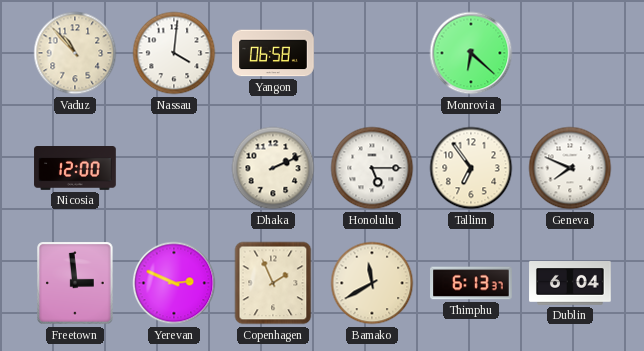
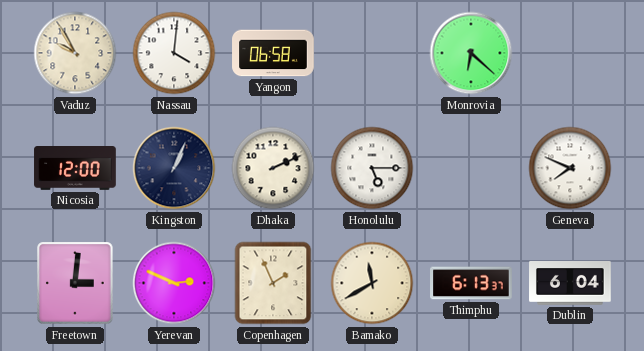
Vaduz: 10:53 -> 9:55 (75, 53)
Kingston: none -> 1:04 (174, 168)
Tallinn: 6:54 -> none (471, 168)
Freetown: 2:59 -> 3:01 (75, 283)
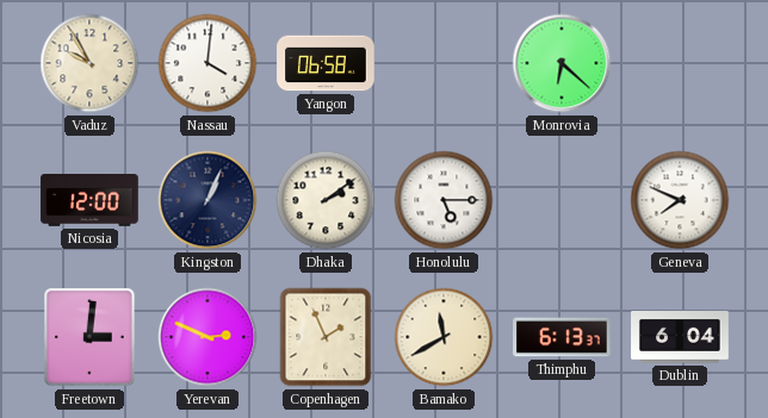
Dhaka: 2:11 -> 2:09 (326, 200)
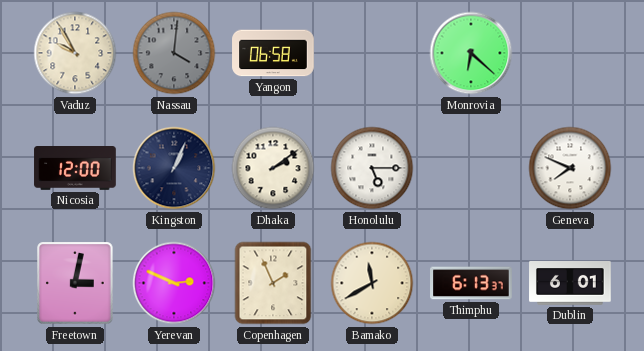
Nassau dial: white -> grey (174, 53)
Freetown: 3:01 -> 3:02 (75, 283)
Dublin: 6:04 -> 6:01 (570, 283)
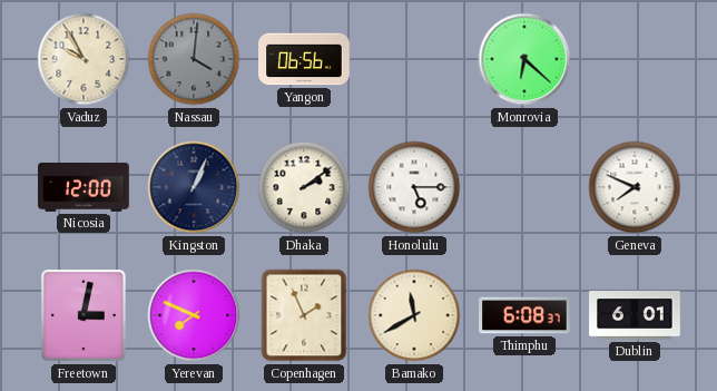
Yangon: 06:58 -> 06:56 (304, 59)
Yerevan: 2:49 -> 7:49 (194, 315)
Thimphu: 6:13 -> 6:08 (524, 315)
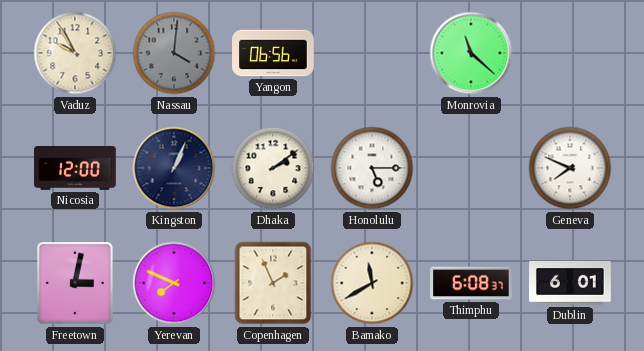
Monrovia: 6:22 -> 11:22 (471, 53)
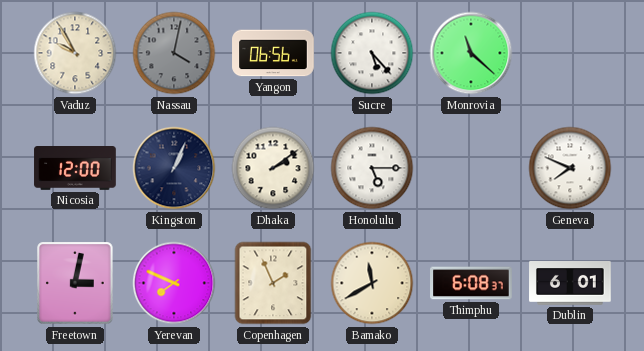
Nassau: 4:01 -> 4:02 (174, 53)
Sucre: none -> 5:23 (372, 53)
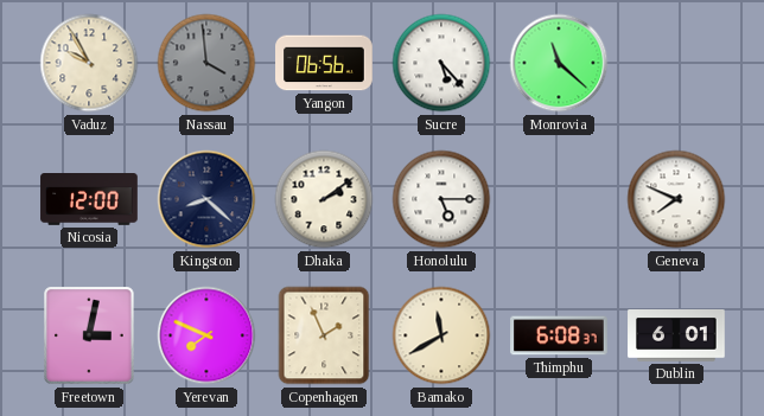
Nassau: 4:02 -> 3:59 (206, 63)
Kingston: 1:04 -> 8:22 (206, 199)
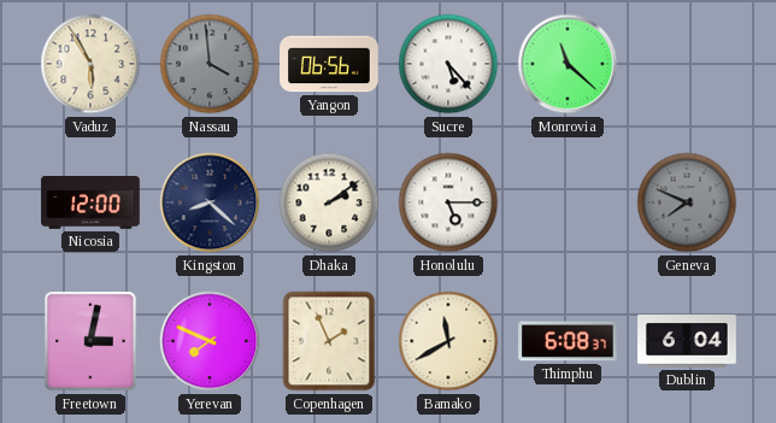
Vaduz: 9:55 -> 5:55 (90, 64)
Geneva dial: white -> grey (687, 202)
Dublin: 6:01 -> 6:04 (687, 341)
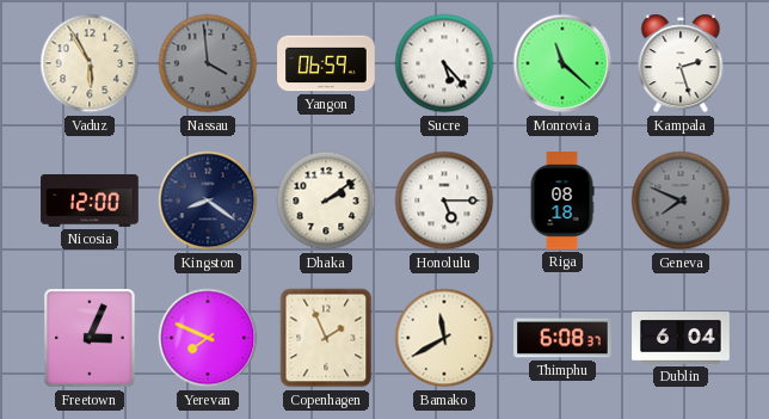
Yangon: 06:56 -> 06:59 (326, 63)
Kampala: none -> 2:27 (681, 63)
Kingston: 8:22 -> 8:21 (208, 201)
Riga: none -> 08:18 (562, 201)
Freetown: 3:02 -> 3:04 (90, 338)
